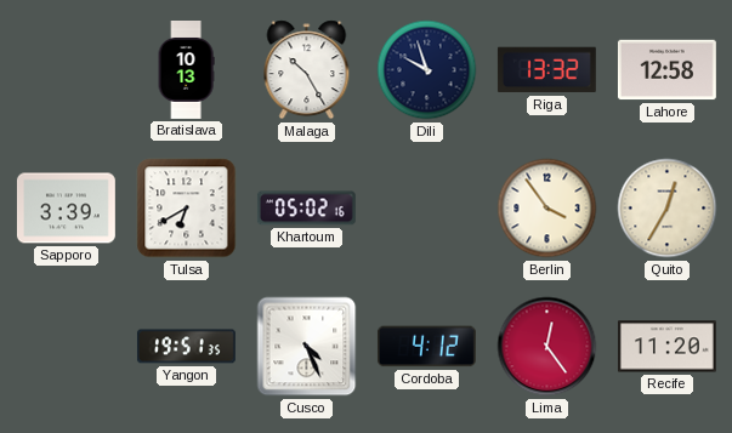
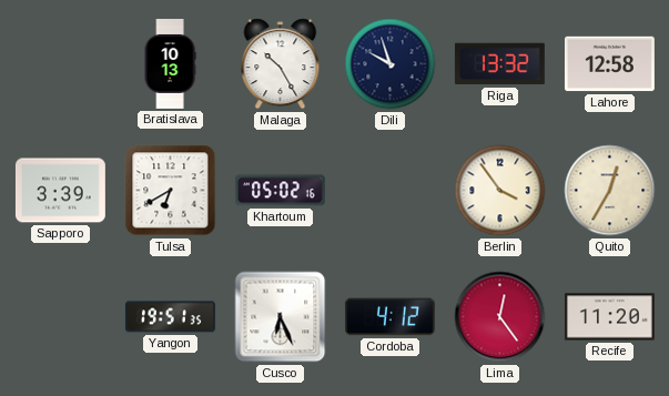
Cusco: 4:26 -> 6:26 (281, 317)
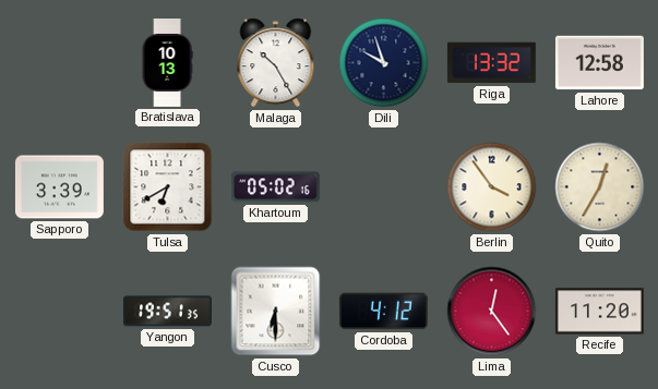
Cusco: 6:26 -> 6:30 (276, 312)
